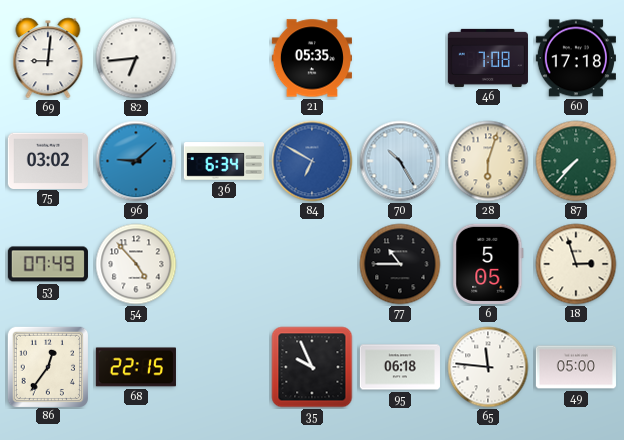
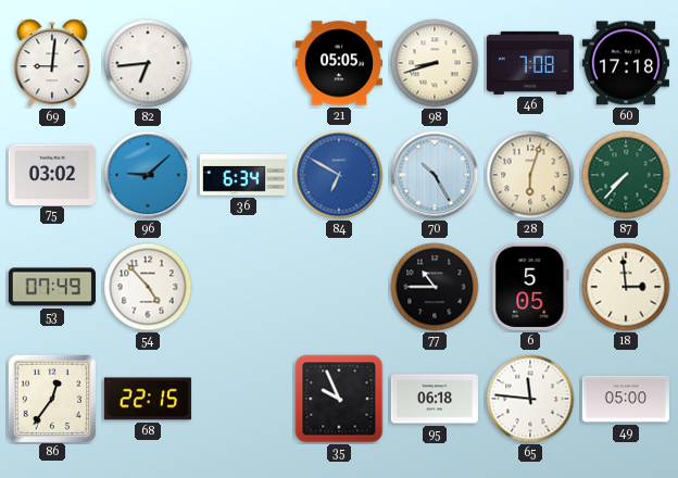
21: 05:35 -> 05:05 (339, 63)
98: none -> 8:42 (435, 63)
18: 2:57 -> 2:59 (626, 287)
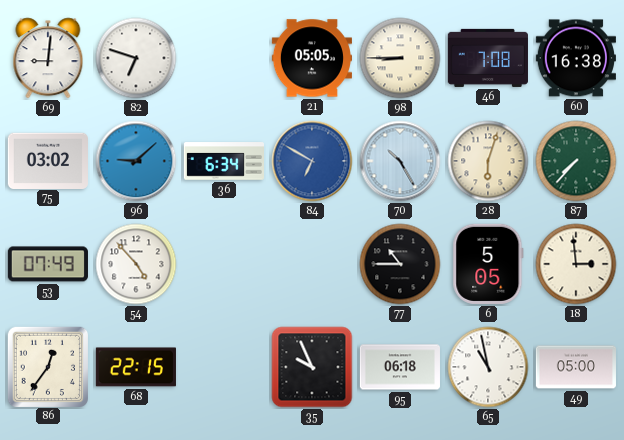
82: 6:44 -> 6:48 (136, 58)
98: 8:42 -> 8:45 (400, 58)
60: 17:18 -> 16:38 (576, 58)
65: 11:46 -> 10:58 (488, 367)
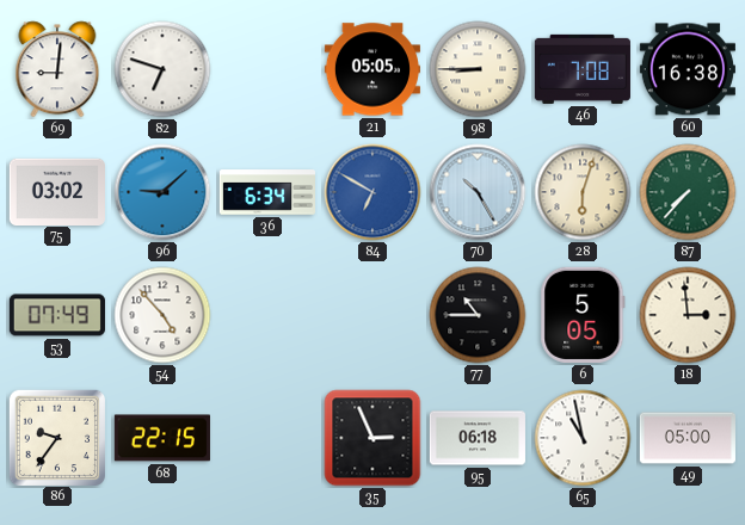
86: 12:36 -> 9:36 (56, 437)
35: 9:56 -> 2:56 (372, 438)
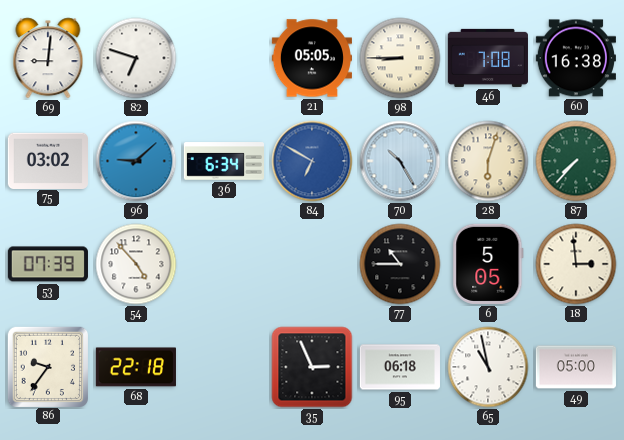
53: 07:49 -> 07:39 (48, 264)
68: 22:15 -> 22:18 (136, 367)
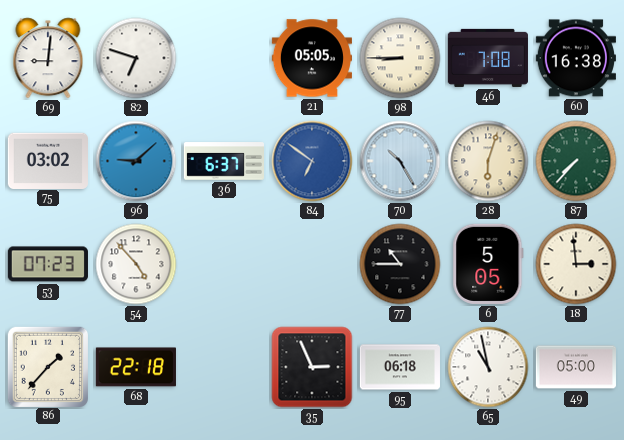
36: 6:34 -> 6:37 (223, 161)
84: 6:50 -> 6:51 (312, 161)
53: 07:39 -> 07:23 (48, 264)
86: 9:36 -> 1:37 (47, 366)
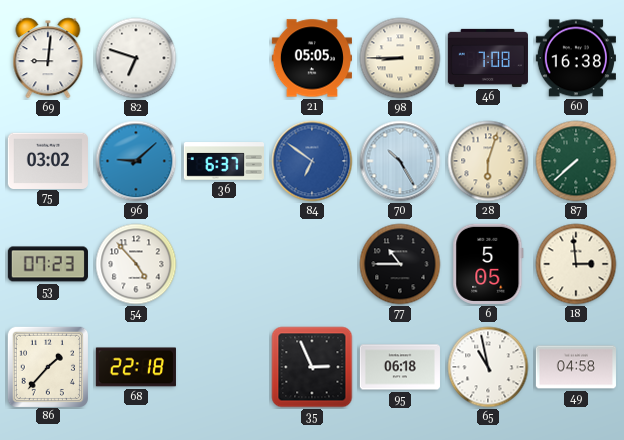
87: 7:37 -> 7:38 (576, 161)
49: 05:00 -> 04:58 (576, 367)
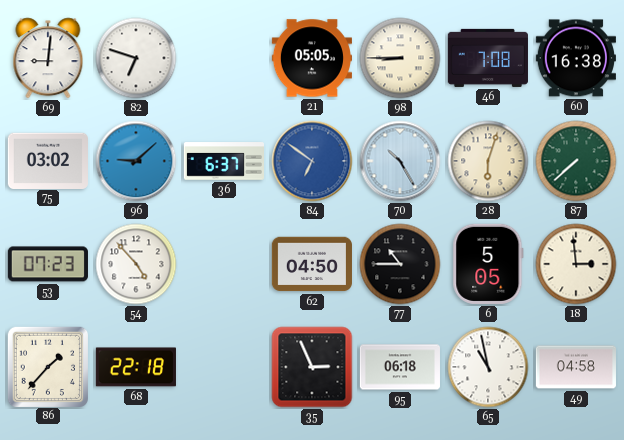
62: none -> 04:50 (312, 264)
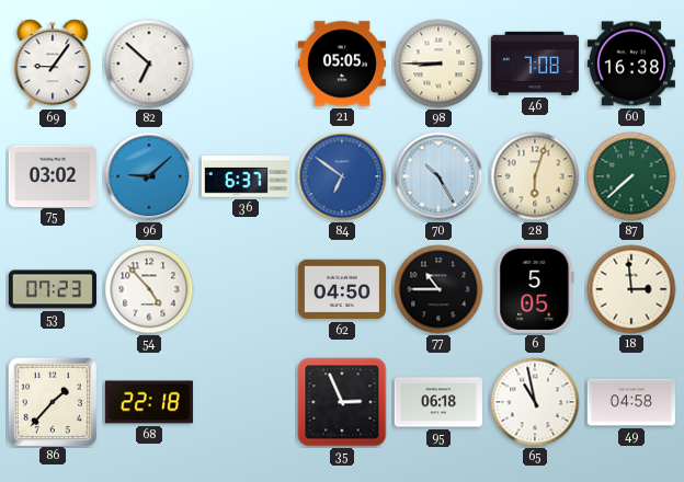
69: 9:01 -> 9:06 (53, 64)
82: 6:48 -> 6:52 (149, 64)
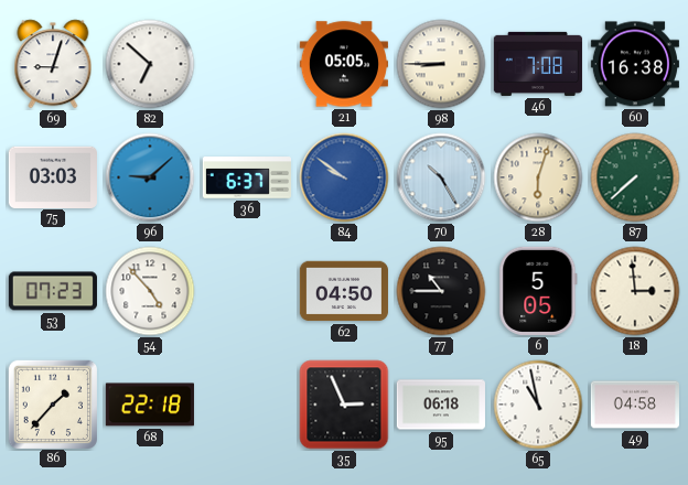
69: 9:06 -> 9:03 (53, 64)
75: 03:02 -> 03:03 (53, 176)
84: 6:51 -> 9:51 (344, 177)
